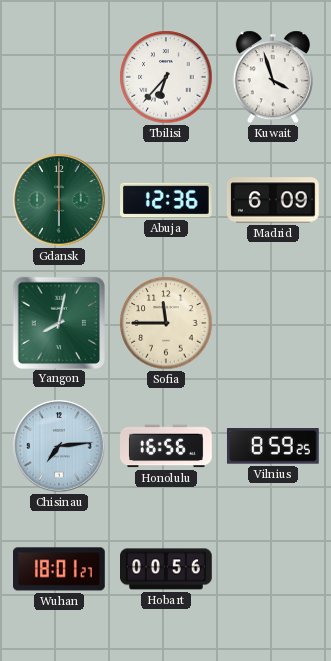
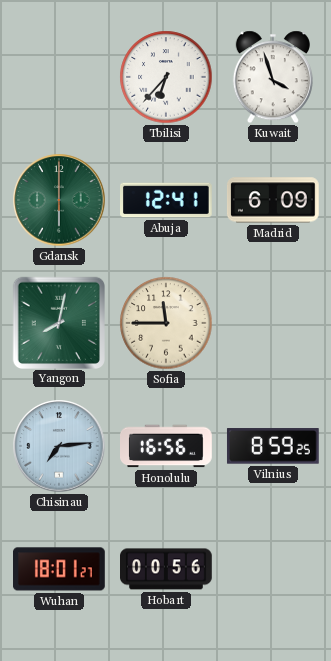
Abuja: 12:36 -> 12:41 (167, 200)
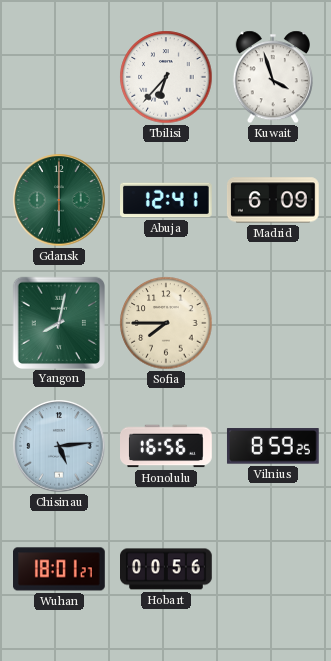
Sofia: 11:45 -> 7:45 (166, 323)
Chisinau: 7:14 -> 5:14 (59, 446)
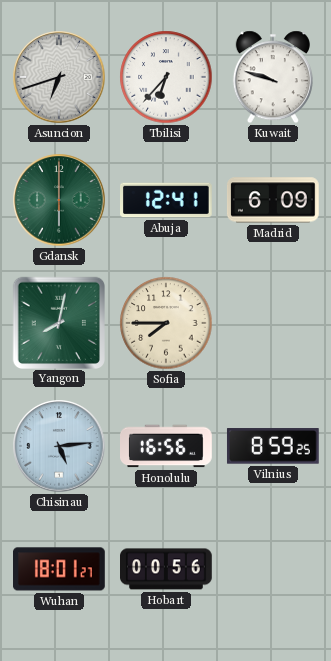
Asuncion: none -> 6:42 (59, 77)
Kuwait: 3:57 -> 9:48 (273, 77)
